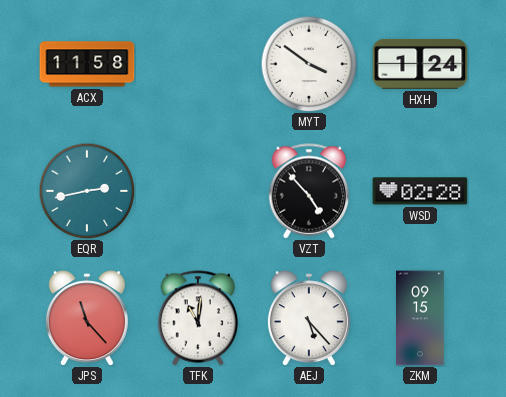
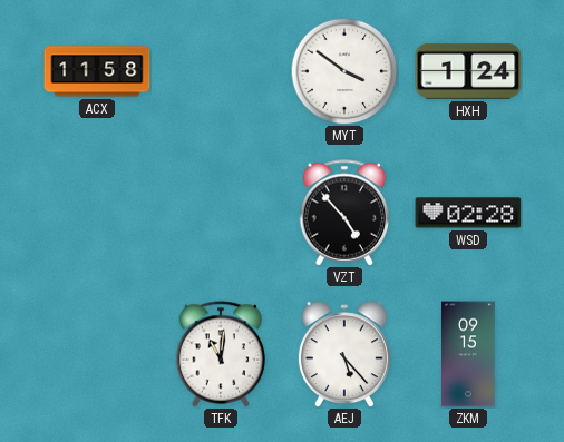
EQR: 2:43 -> none (87, 191)
JPS: 11:23 -> none (87, 318)
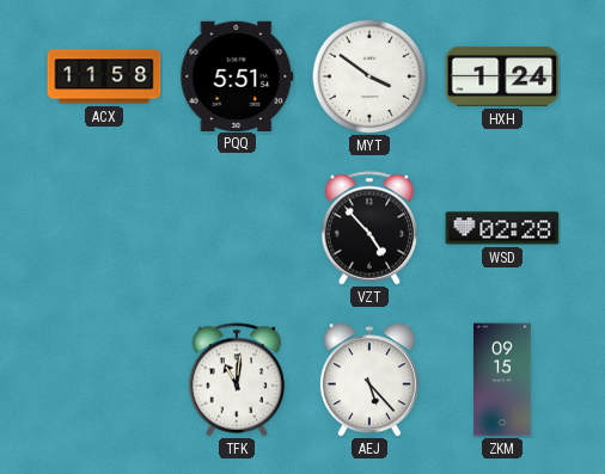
PQQ: none -> 5:51 (237, 75)
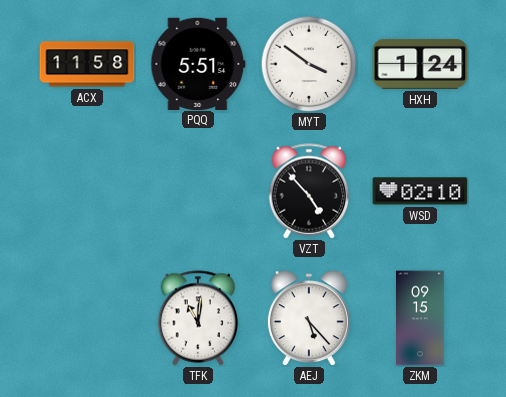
WSD: 02:28 -> 02:10 (420, 191)
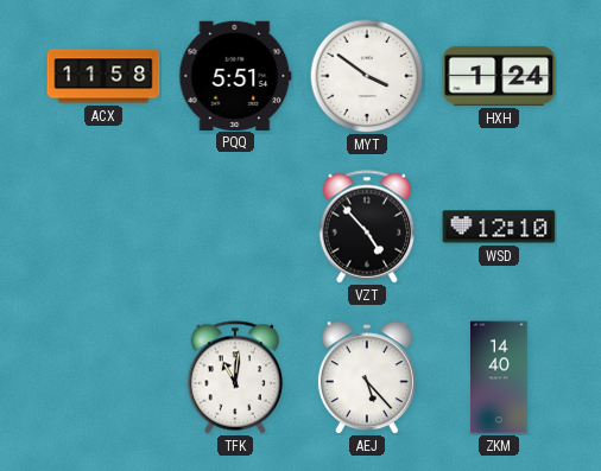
WSD: 02:10 -> 12:10 (499, 227)
ZKM: 09:15 -> 14:40 (500, 377)
